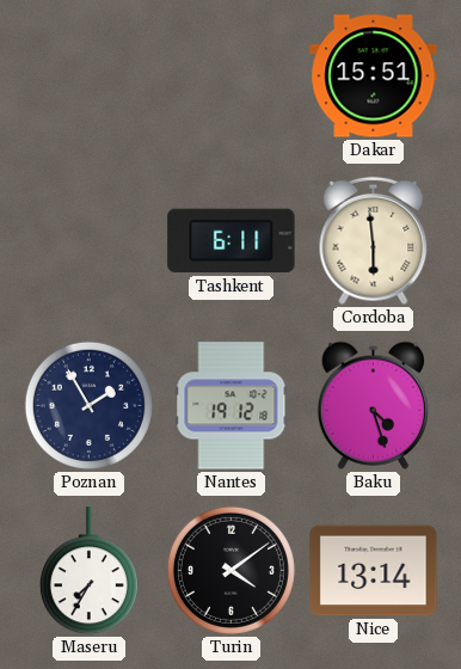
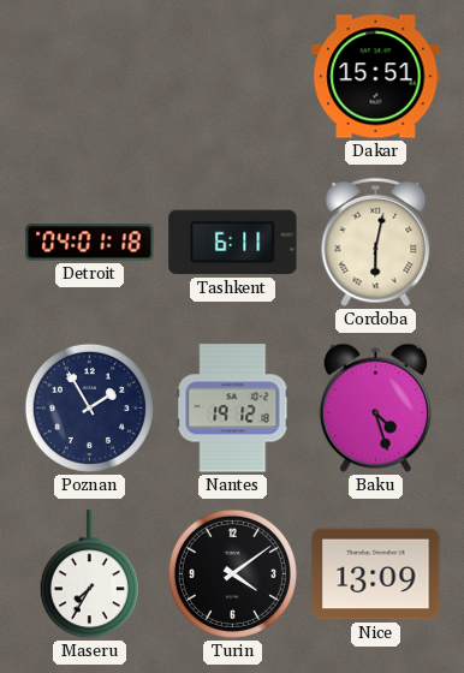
Detroit: none -> 04:01 (90, 243)
Cordoba: 5:59 -> 6:02 (376, 243)
Nice: 13:14 -> 13:09 (376, 574)
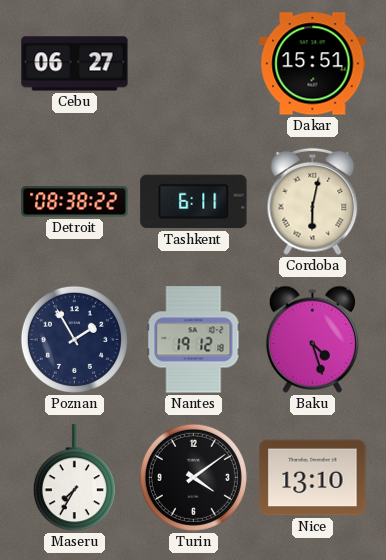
Cebu: none -> 06:27 (75, 64)
Detroit: 04:01 -> 08:38 (75, 202)
Nice: 13:09 -> 13:10 (313, 478)
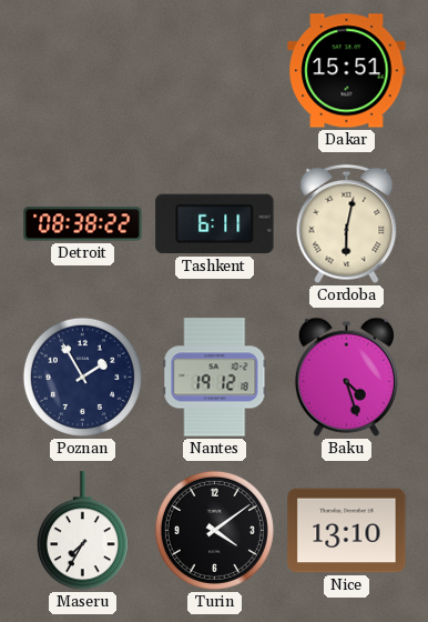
Cebu: 06:27 -> none (75, 64)
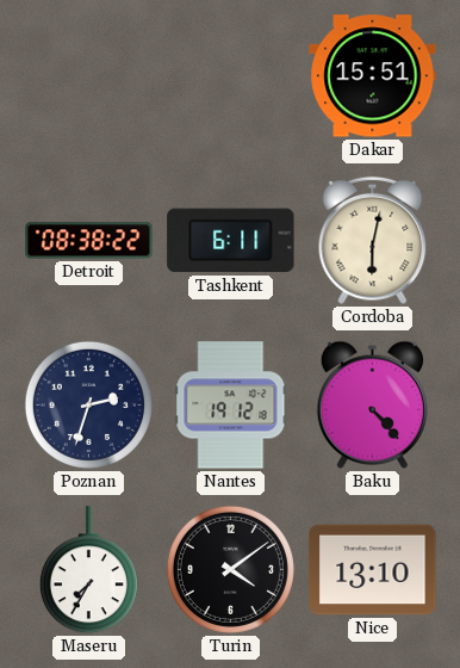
Poznan: 1:55 -> 2:33 (88, 404)
Baku: 4:27 -> 4:23 (372, 404)
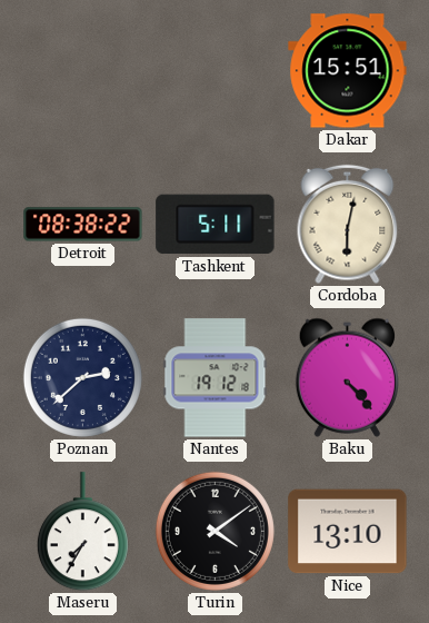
Tashkent: 6:11 -> 5:11 (216, 225)
Poznan: 2:33 -> 2:38 (82, 377)
